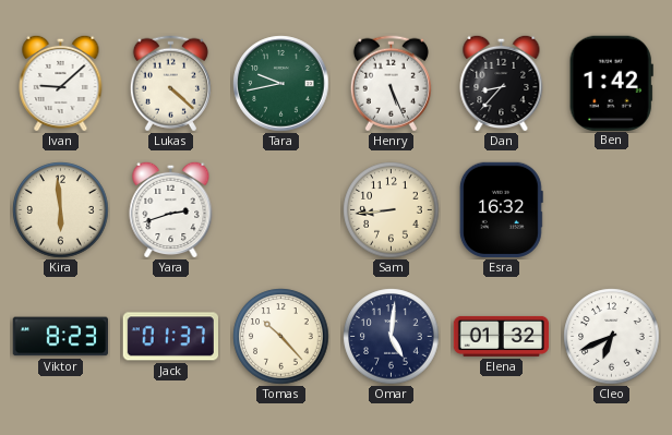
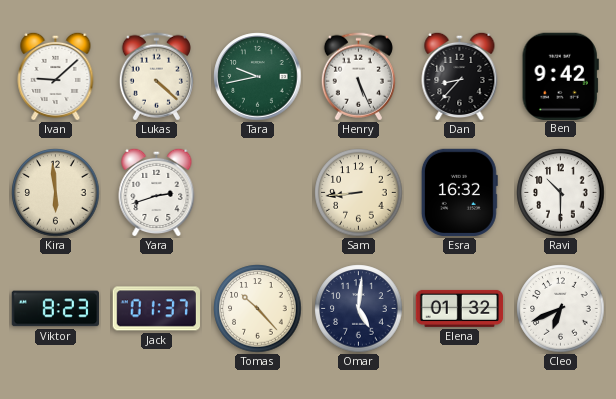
Ben: 1:42 -> 9:42 (560, 76)
Ravi: none -> 10:30 (561, 193)
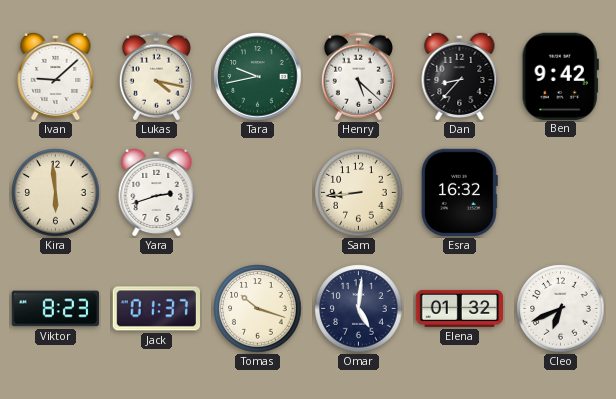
Lukas: 4:22 -> 4:17 (156, 77)
Henry: 5:26 -> 5:22 (358, 77)
Ravi: 10:30 -> none (561, 193)
Tomas: 10:23 -> 10:18 (258, 309)
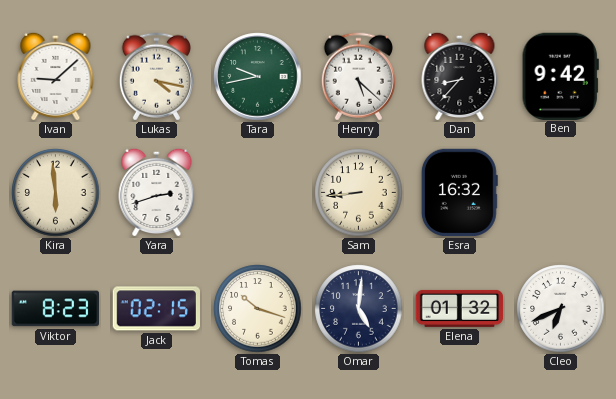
Jack: 01:37 -> 02:15 (156, 309)
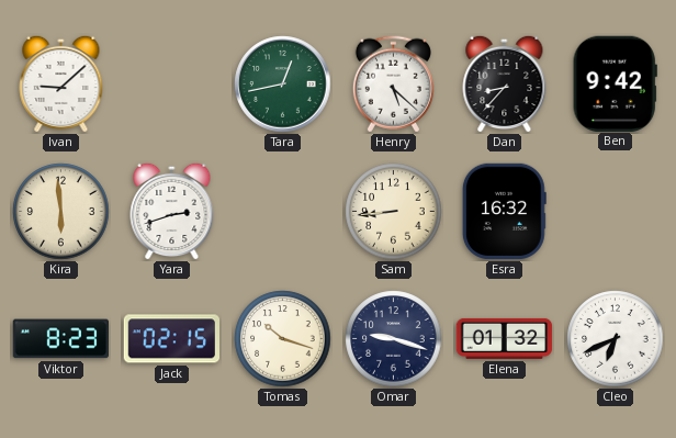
Lukas: 4:17 -> none (156, 77)
Tara: 9:43 -> 12:43 (283, 85)
Omar: 5:01 -> 9:18 (394, 339)
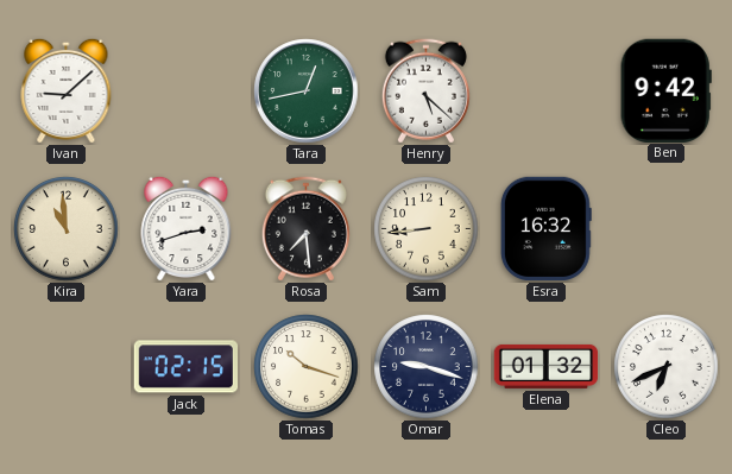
Dan: 8:37 -> none (505, 83)
Kira: 5:59 -> 10:59 (67, 229)
Rosa: none -> 7:29 (305, 229)
Viktor: 8:23 -> none (60, 339)
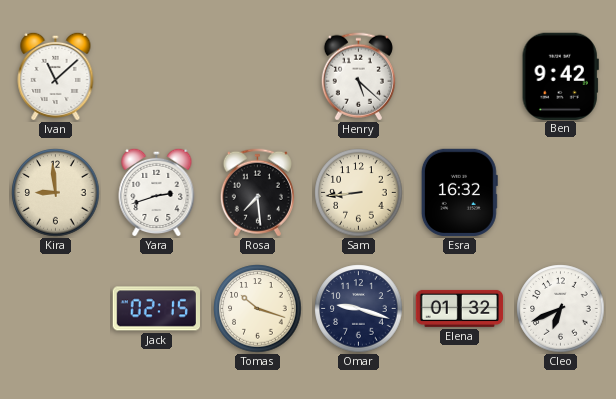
Ivan: 9:08 -> 11:08 (56, 76)
Tara: 12:43 -> none (307, 91)
Kira: 10:59 -> 8:59 (56, 193)
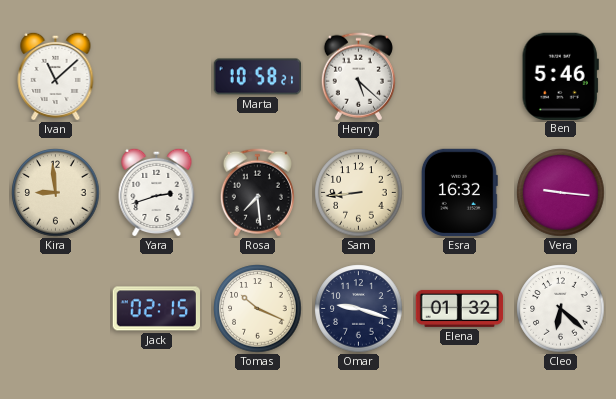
Marta: none -> 10:58 (258, 77)
Ben: 9:42 -> 5:46 (560, 76)
Vera: none -> 9:16 (561, 193)
Tomas: 10:18 -> 10:19 (258, 309)
Cleo: 6:41 -> 6:22 (561, 309)
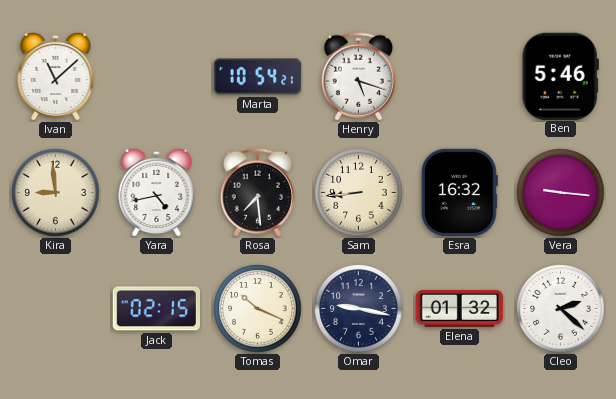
Marta: 10:58 -> 10:54 (258, 77)
Henry: 5:22 -> 5:18 (358, 77)
Yara: 2:42 -> 4:43 (157, 192)
Omar: 9:18 -> 9:17 (359, 309)
Cleo: 6:22 -> 2:22 (561, 309)
